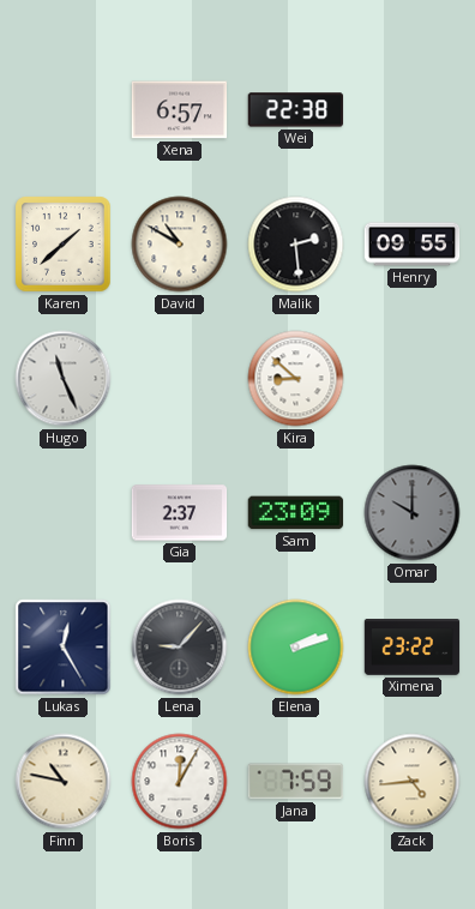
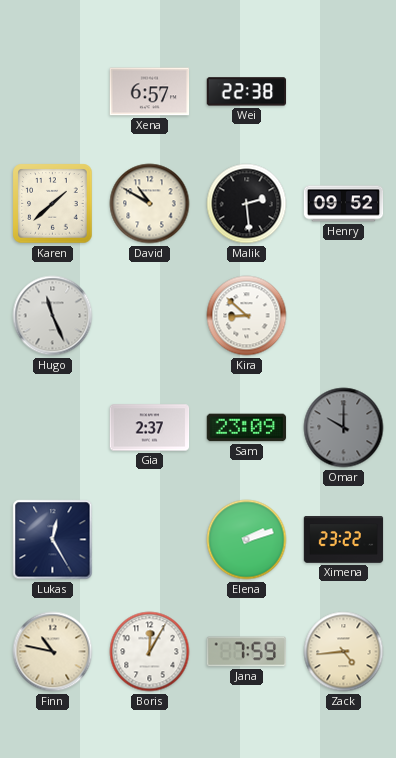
Henry: 09:55 -> 09:52 (344, 204)
Lena: 9:07 -> none (180, 648)
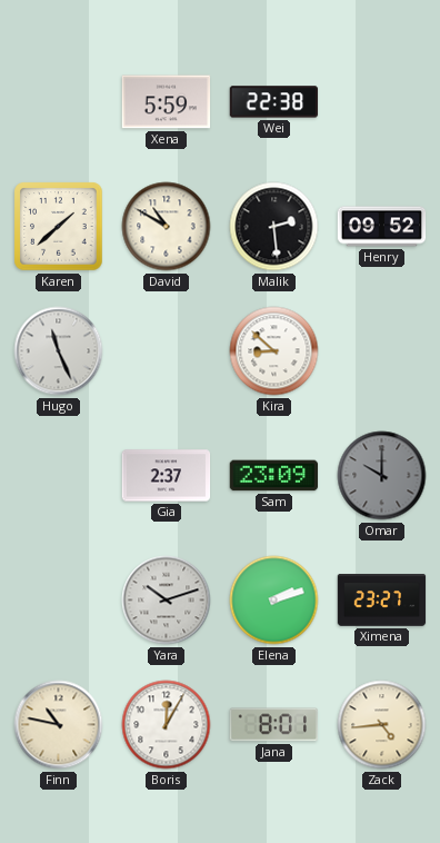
Xena: 6:57 -> 5:59 (167, 102)
Lukas: 12:25 -> none (53, 540)
Yara: none -> 10:12 (167, 601)
Ximena: 23:22 -> 23:27 (382, 601)
Jana: 7:59 -> 8:01 (273, 725)
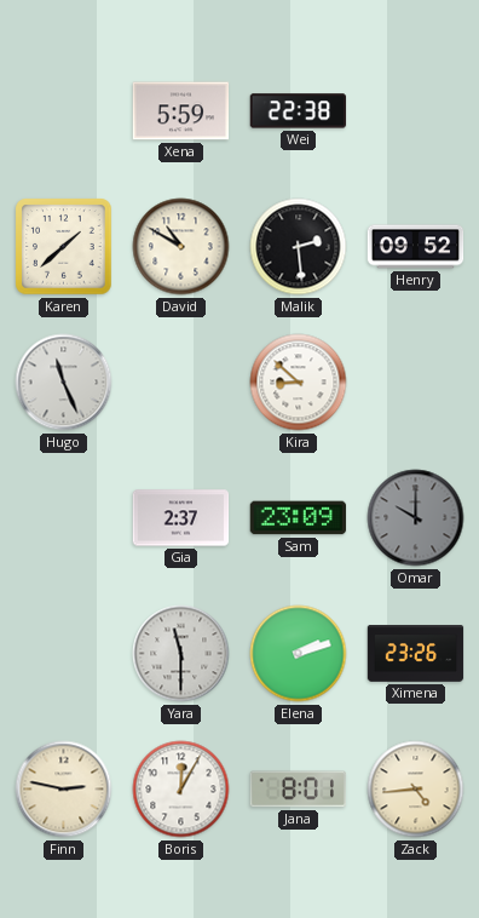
Yara: 10:12 -> 11:30 (181, 654)
Ximena: 23:27 -> 23:26 (416, 654)
Finn: 10:47 -> 2:47 (64, 790)
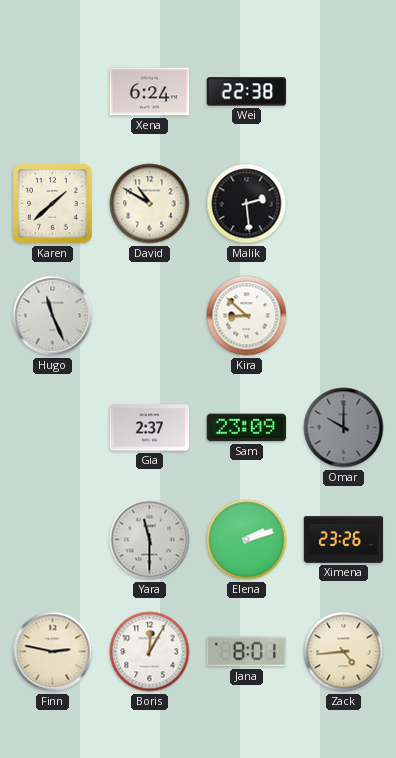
Xena: 5:59 -> 6:24 (150, 92)
Henry: 09:52 -> none (416, 247)
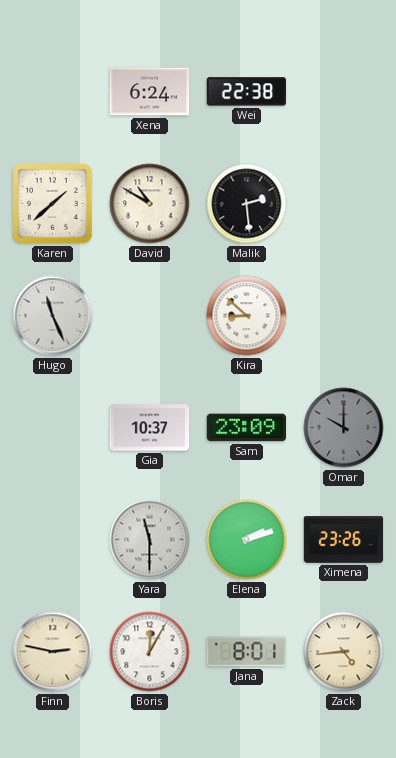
Gia: 2:37 -> 10:37 (150, 428)
